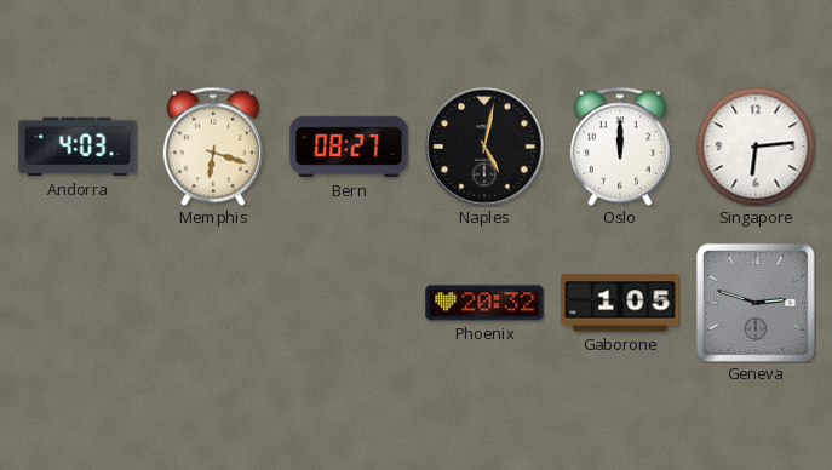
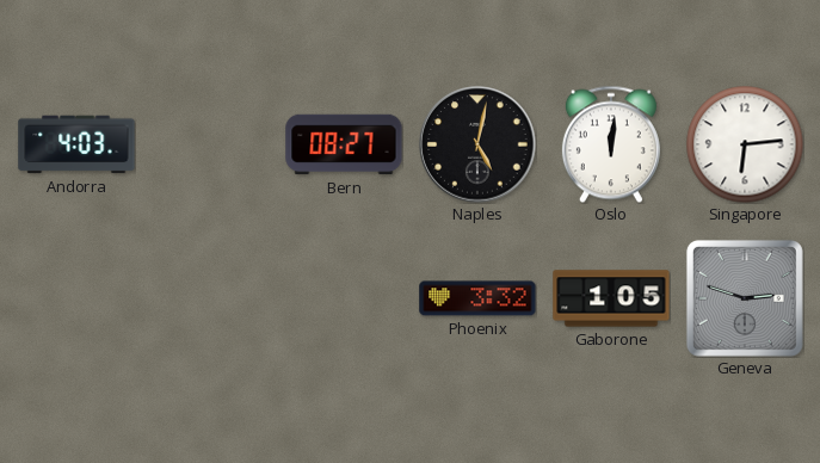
Memphis: 6:18 -> none (213, 147)
Oslo: 12:00 -> 12:01 (611, 144)
Phoenix: 20:32 -> 3:32 (477, 298)
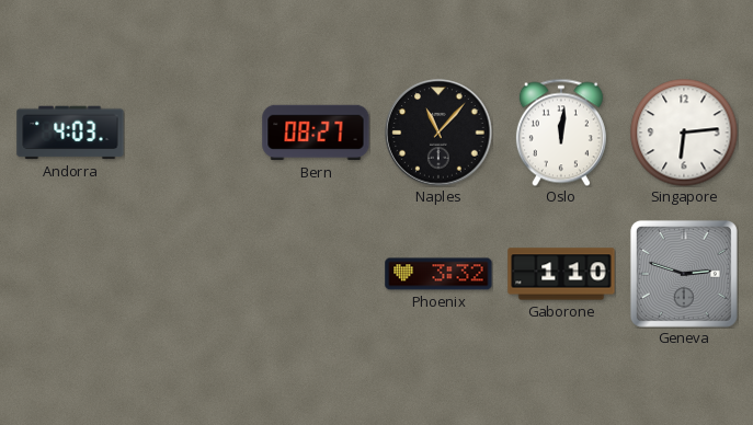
Naples: 5:02 -> 11:07 (438, 133)
Gaborone: 1:05 -> 1:10 (561, 274)
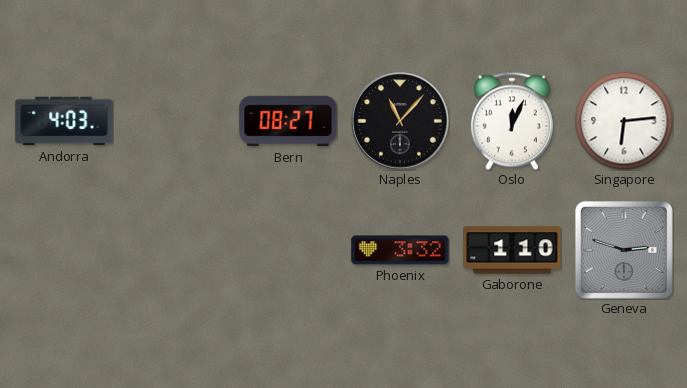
Oslo: 12:01 -> 12:04 (512, 121)
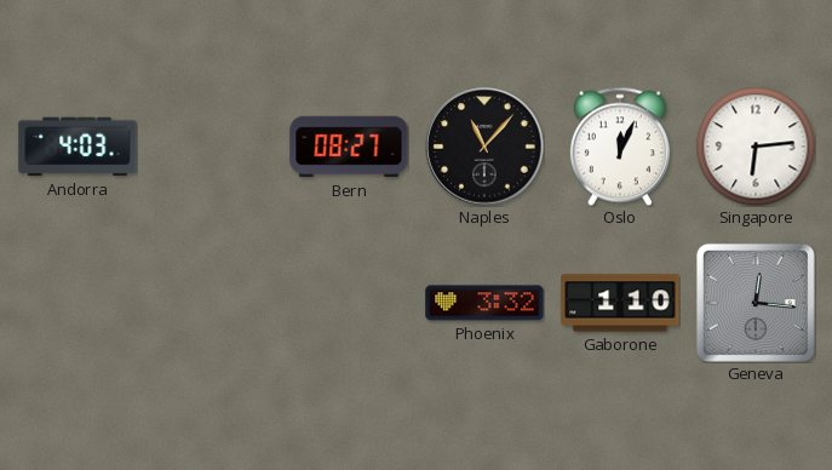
Geneva: 2:48 -> 12:16 (756, 303)
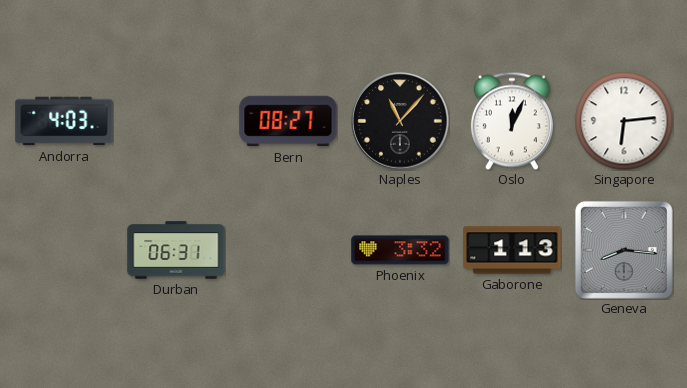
Durban: none -> 06:31 (176, 250)
Gaborone: 1:10 -> 1:13 (512, 250)
Geneva: 12:16 -> 8:16 (624, 250)
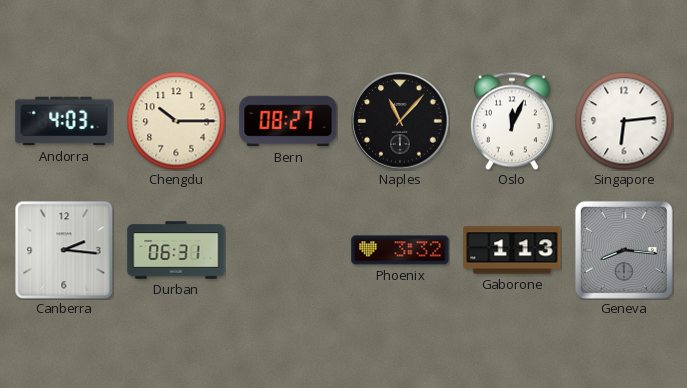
Chengdu: none -> 10:15 (176, 121)
Canberra: none -> 2:16 (64, 250)
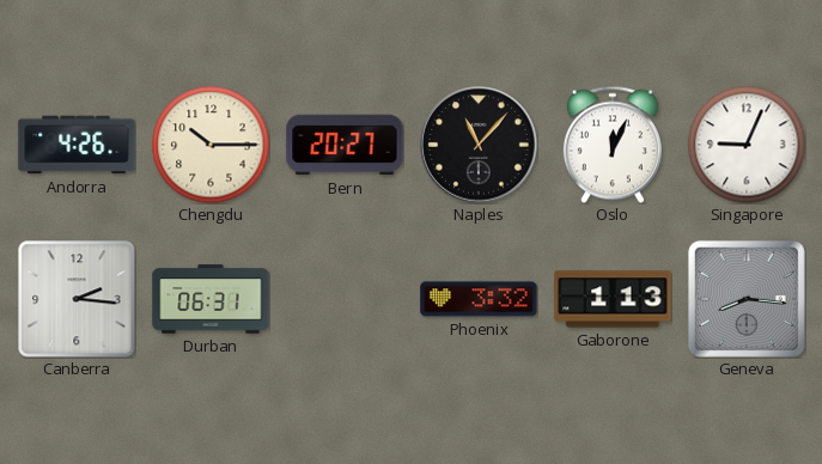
Andorra: 4:03 -> 4:26 (77, 145)
Bern: 08:27 -> 20:27 (345, 145)
Singapore: 6:14 -> 9:04 (747, 145)
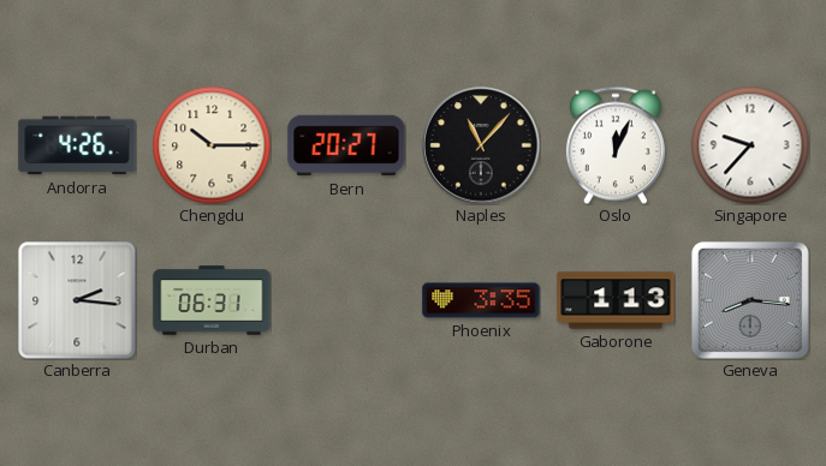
Singapore: 9:04 -> 9:37 (750, 145)
Phoenix: 3:32 -> 3:35 (481, 300)
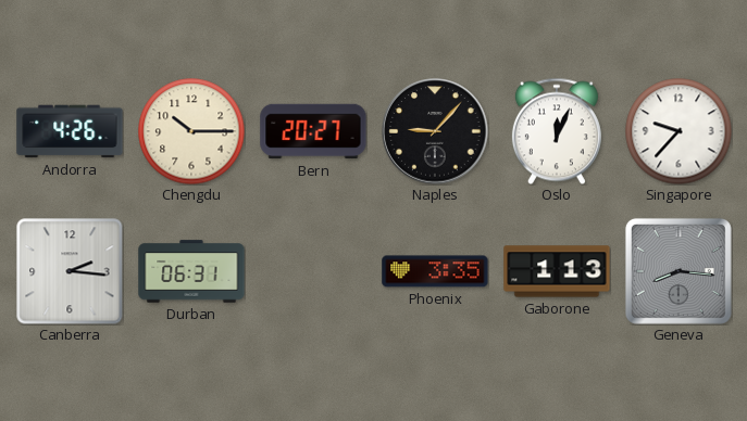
Naples: 11:07 -> 9:07 (435, 131)
